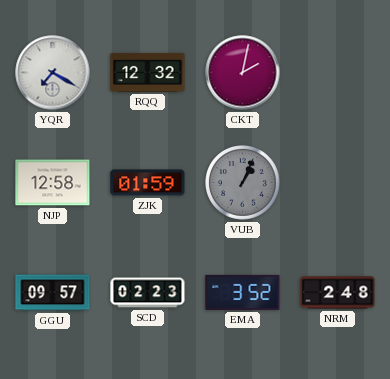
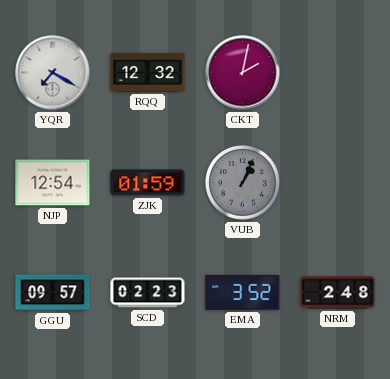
NJP: 12:58 -> 12:54 (53, 183)
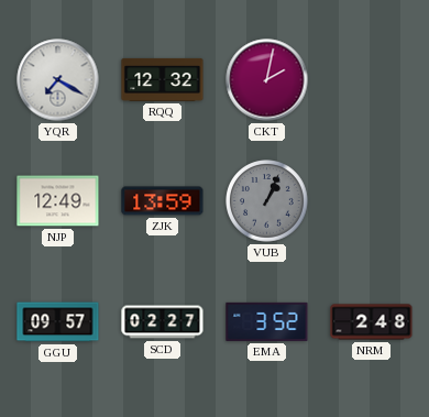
NJP: 12:54 -> 12:49 (58, 201)
ZJK: 01:59 -> 13:59 (163, 201)
SCD: 02:23 -> 02:27 (163, 322)
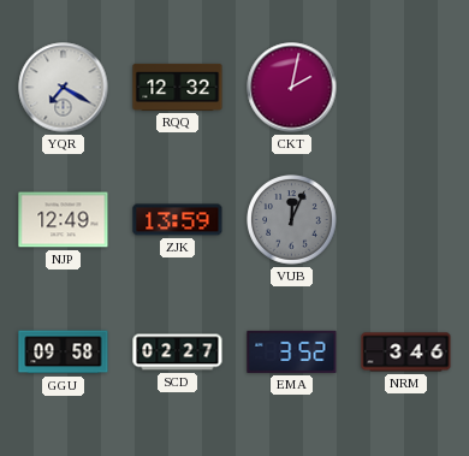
VUB: 1:04 -> 12:04 (292, 220)
GGU: 09:57 -> 09:58 (64, 353)
NRM: 2:48 -> 3:46 (406, 353)
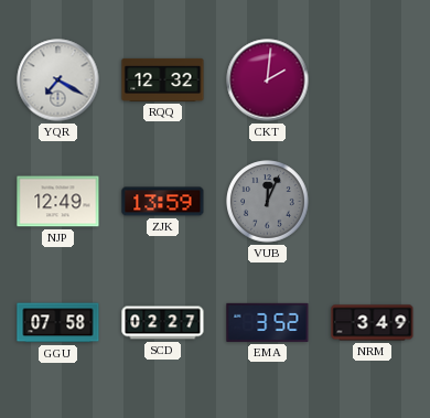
CKT: 2:02 -> 2:01 (268, 81)
GGU: 09:58 -> 07:58 (58, 323)
NRM: 3:46 -> 3:49 (373, 323)
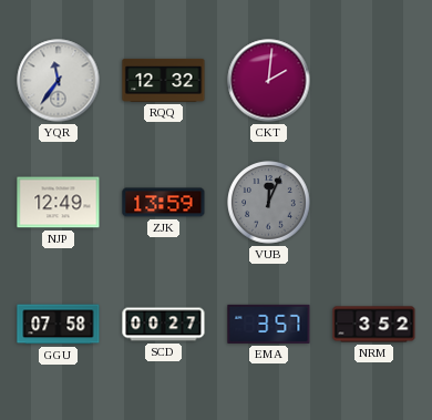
YQR: 7:20 -> 11:36 (59, 81)
SCD: 02:27 -> 00:27 (164, 325)
EMA: 3:52 -> 3:57 (269, 324)
NRM: 3:49 -> 3:52 (374, 325)
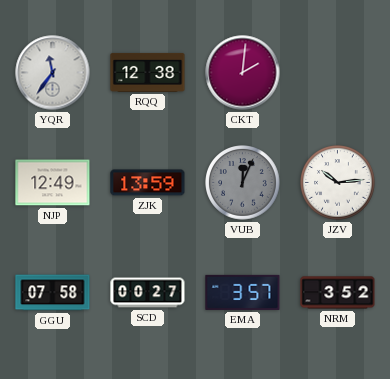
RQQ: 12:32 -> 12:38 (148, 72)
JZV: none -> 10:14 (338, 183)
